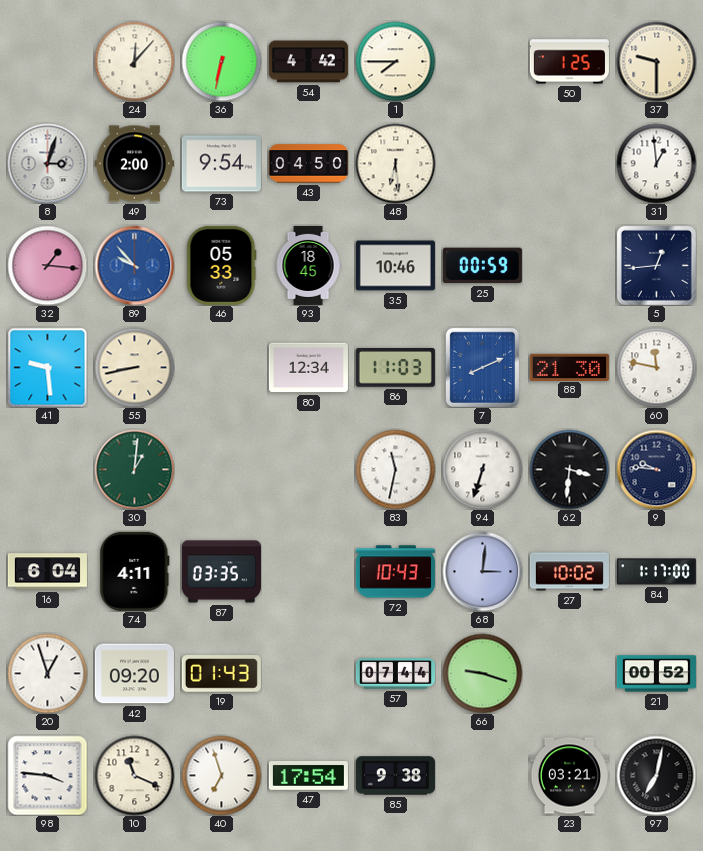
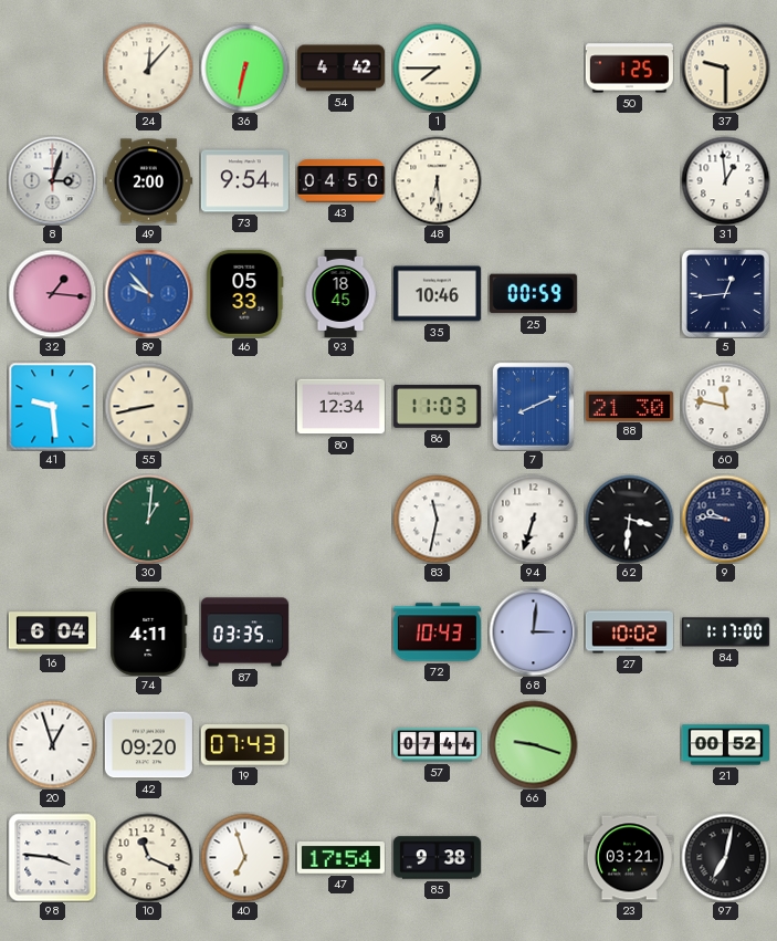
19: 01:43 -> 07:43 (244, 745)
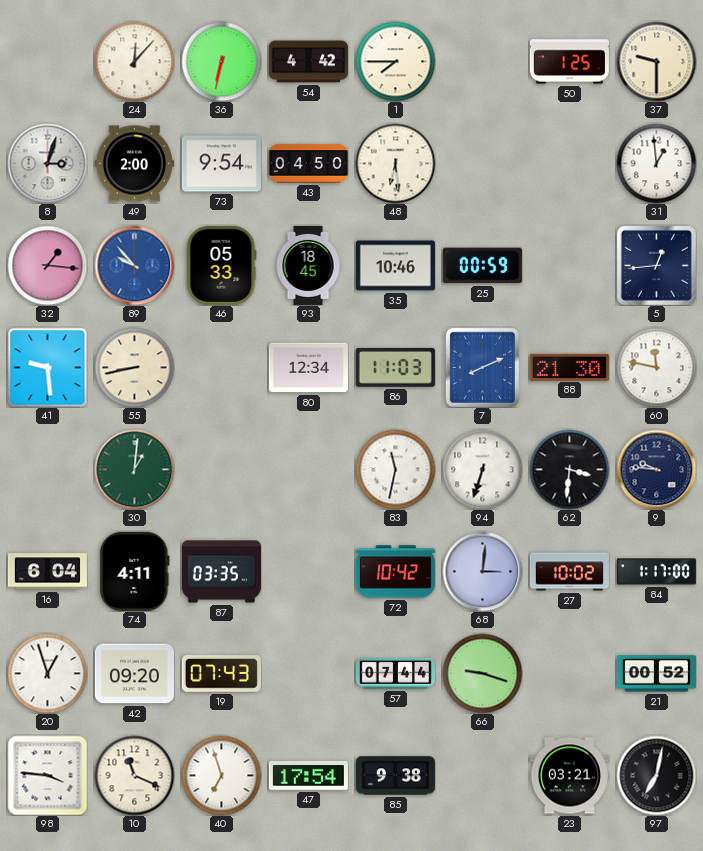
72: 10:43 -> 10:42 (395, 572)
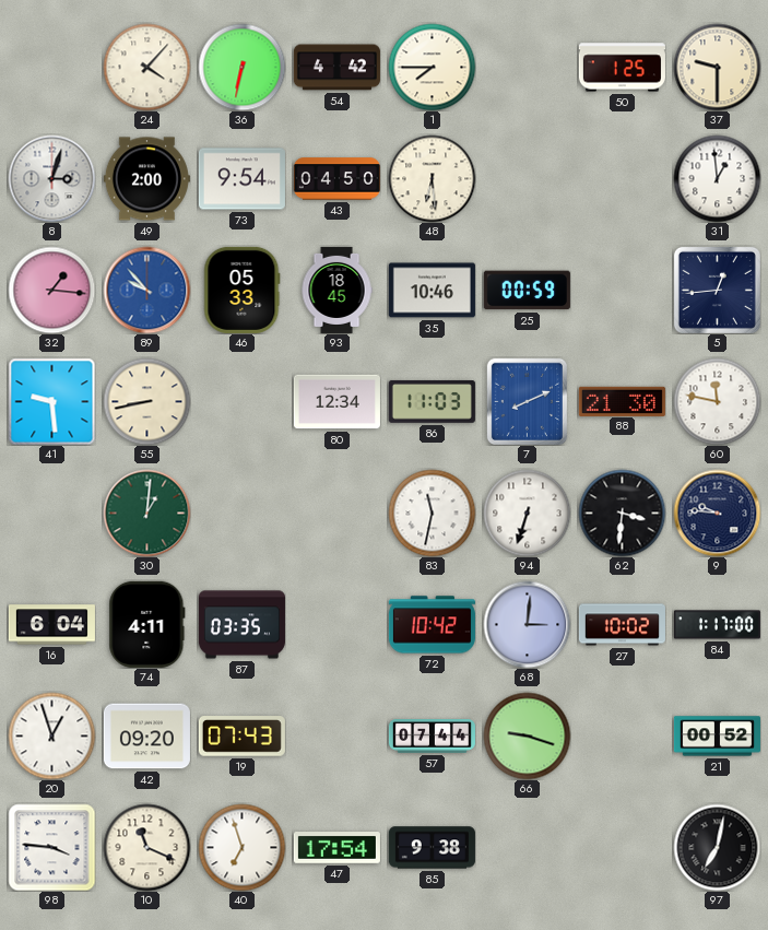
24: 12:07 -> 4:07 (146, 67)
23: 03:21 -> none (569, 776)
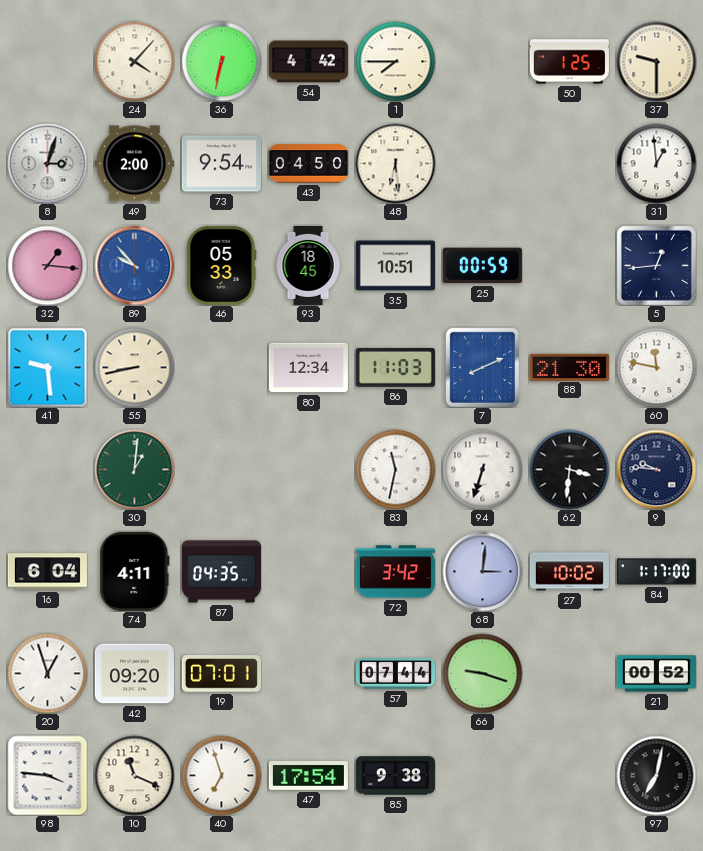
35: 10:46 -> 10:51 (395, 266)
87: 03:35 -> 04:35 (221, 572)
72: 10:42 -> 3:42 (395, 572)
19: 07:43 -> 07:01 (221, 674)
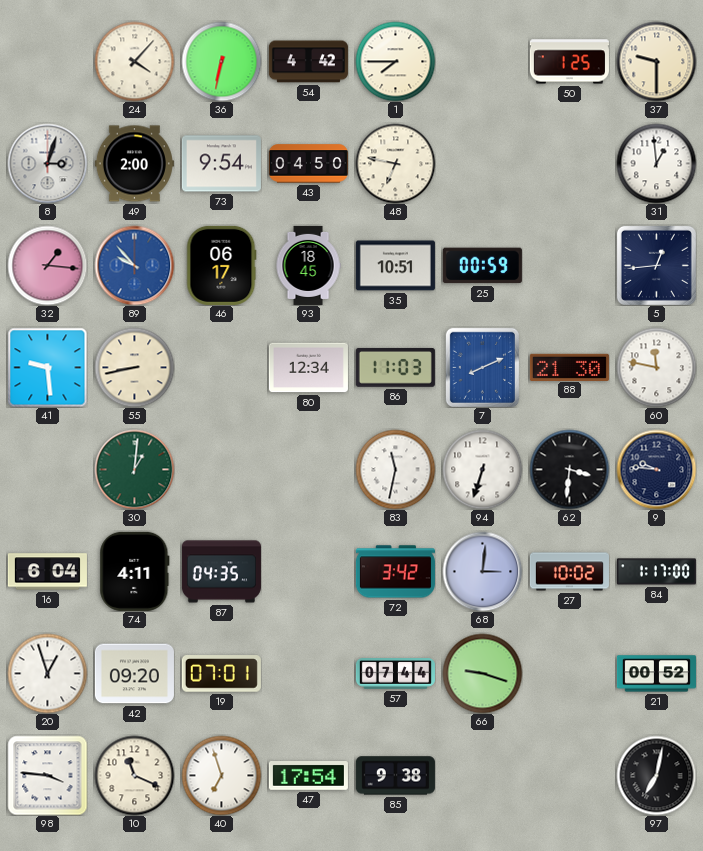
48: 6:29 -> 6:47 (395, 163)
46: 05:33 -> 06:17 (222, 265)
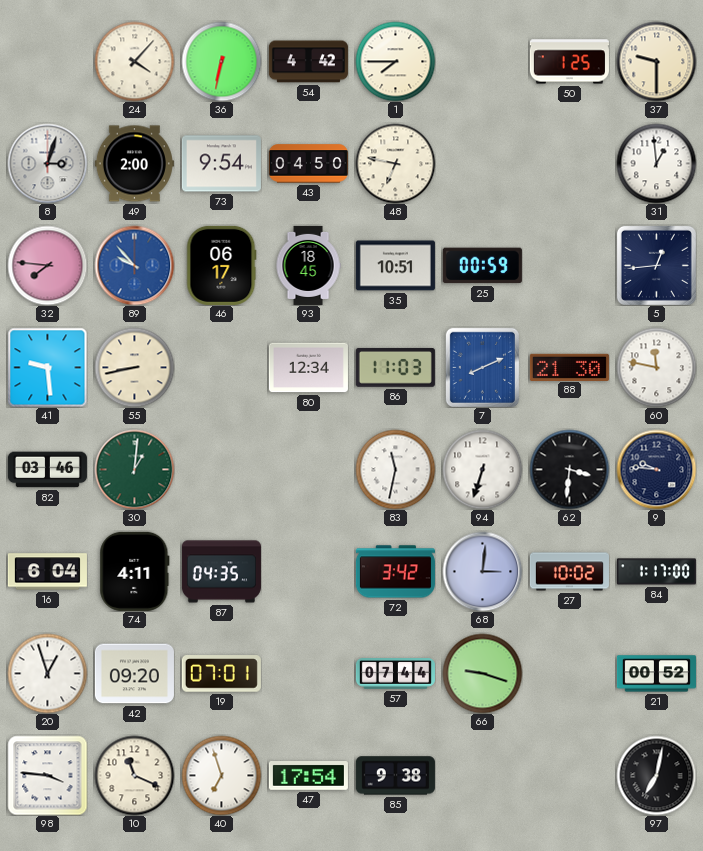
32: 1:16 -> 7:46 (47, 265)
82: none -> 03:46 (47, 470)
